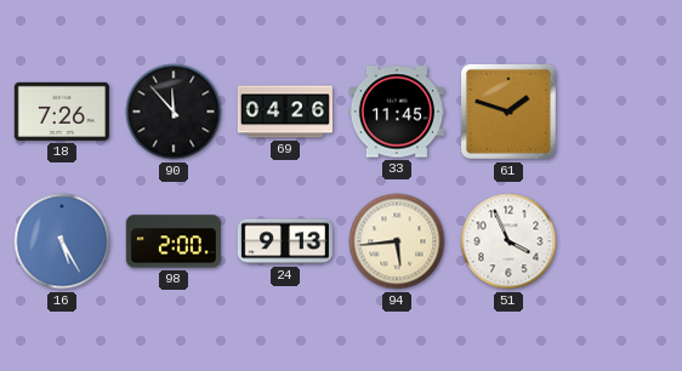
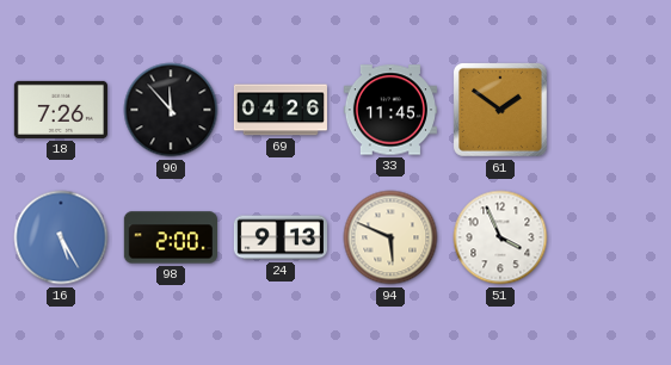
61: 1:48 -> 1:51 (500, 110)
94: 5:44 -> 5:49 (390, 237)
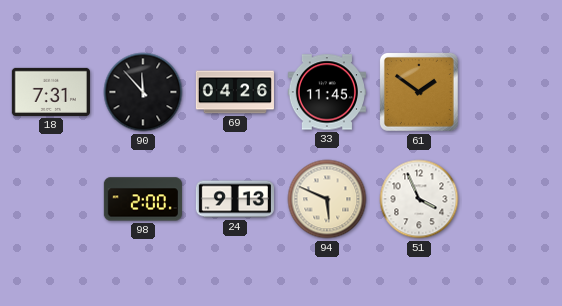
18: 7:26 -> 7:31 (51, 92)
16: 5:25 -> none (61, 237)
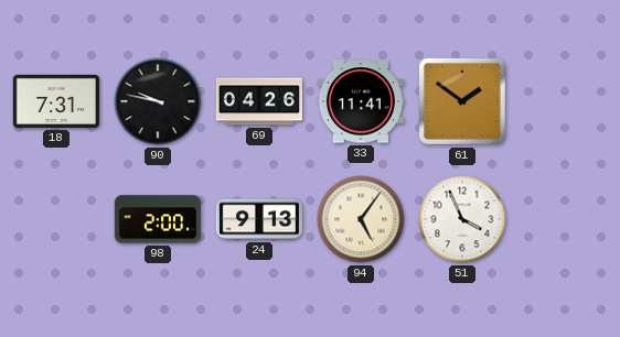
90: 11:53 -> 9:47 (158, 101)
33: 11:45 -> 11:41 (361, 101)
94: 5:49 -> 5:06 (361, 219)
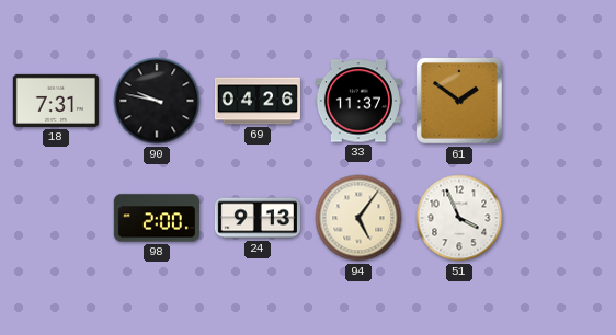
33: 11:41 -> 11:37 (358, 101)
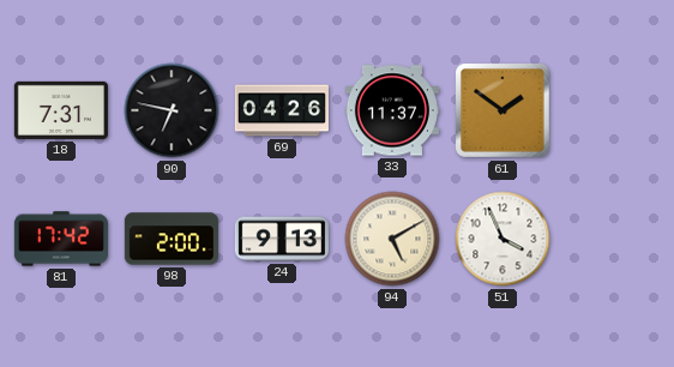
90: 9:47 -> 6:47 (171, 110)
81: none -> 17:42 (60, 239)
94: 5:06 -> 5:10 (392, 239)
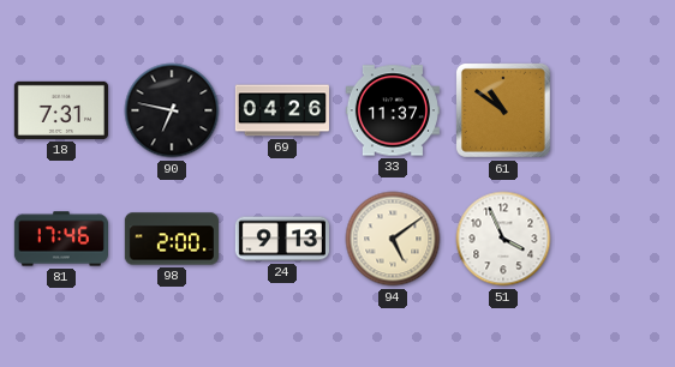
61: 1:51 -> 10:51 (503, 110)
81: 17:42 -> 17:46 (60, 239)
94: 5:10 -> 5:09 (393, 239)
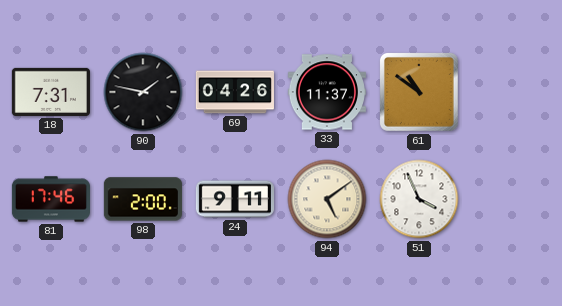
90: 6:47 -> 1:47 (143, 92)
24: 9:13 -> 9:11 (235, 199)
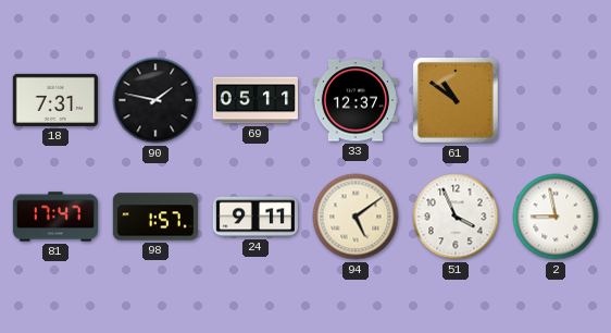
69: 04:26 -> 05:11 (255, 100)
33: 11:37 -> 12:37 (356, 100)
81: 17:46 -> 17:47 (54, 217)
98: 2:00 -> 1:57 (155, 217)
2: none -> 8:58 (556, 217)
